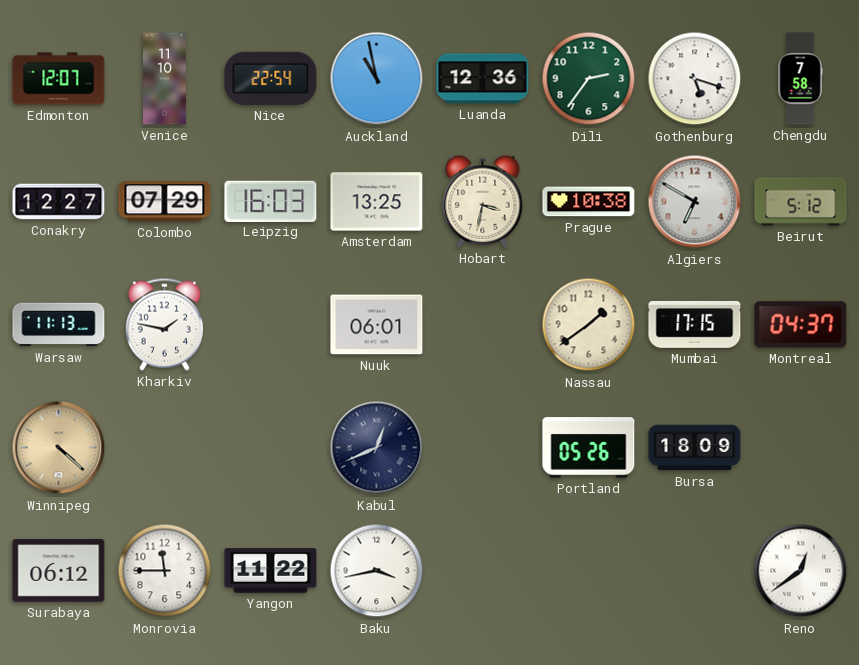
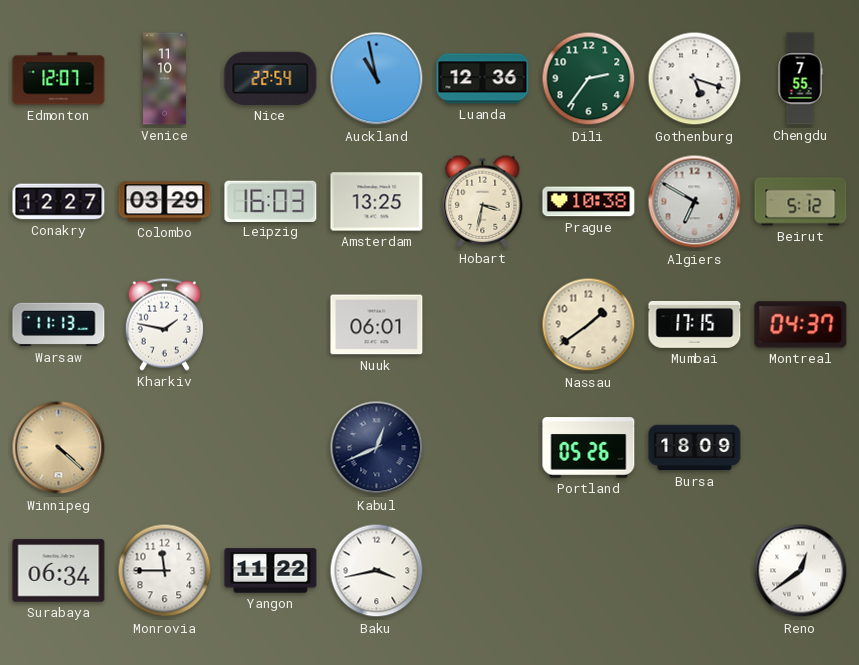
Chengdu: 7:58 -> 7:55 (800, 79)
Colombo: 07:29 -> 03:29 (165, 202)
Surabaya: 06:12 -> 06:34 (59, 571)
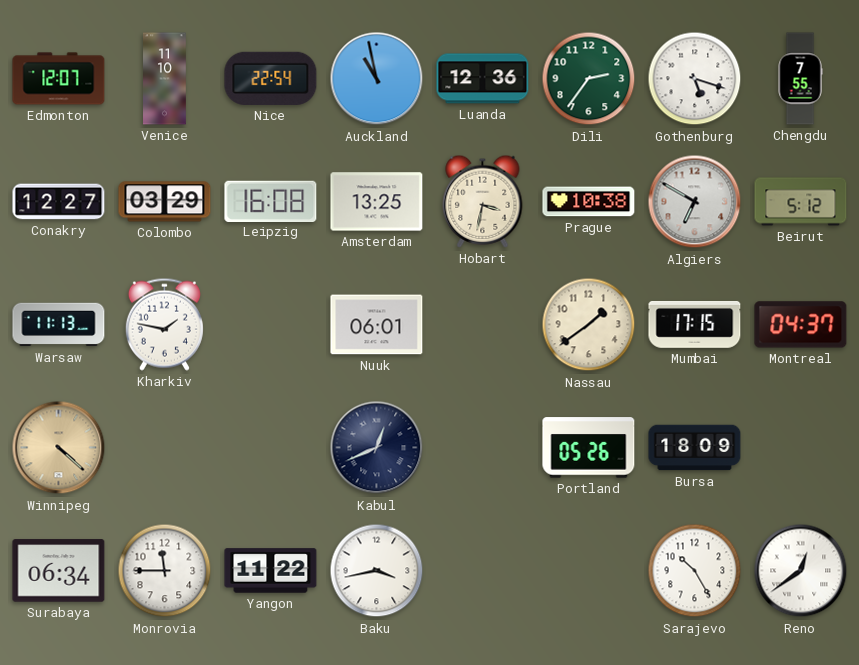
Leipzig: 16:03 -> 16:08 (271, 201)
Sarajevo: none -> 10:25 (695, 571)
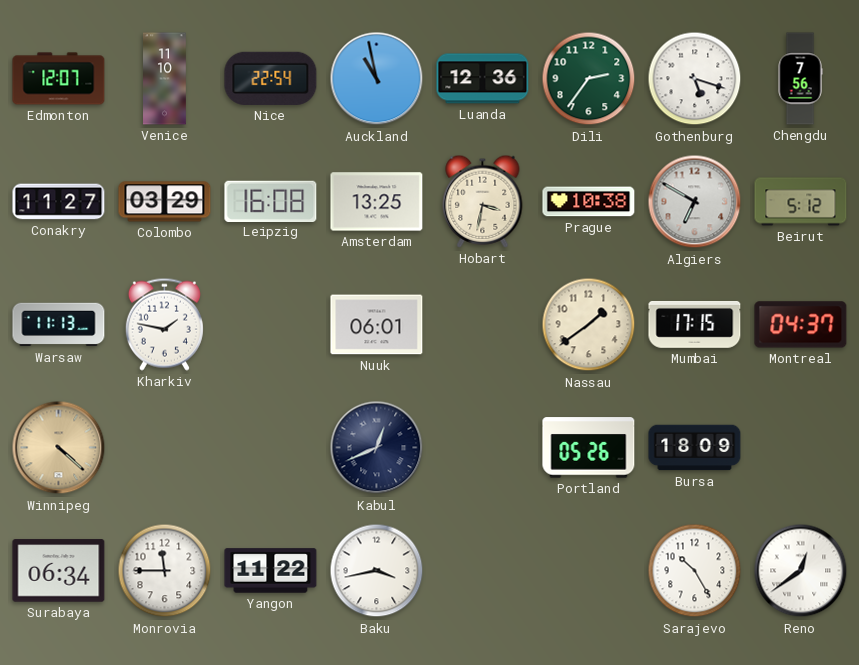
Chengdu: 7:55 -> 7:56 (800, 79)
Conakry: 12:27 -> 11:27 (59, 202)
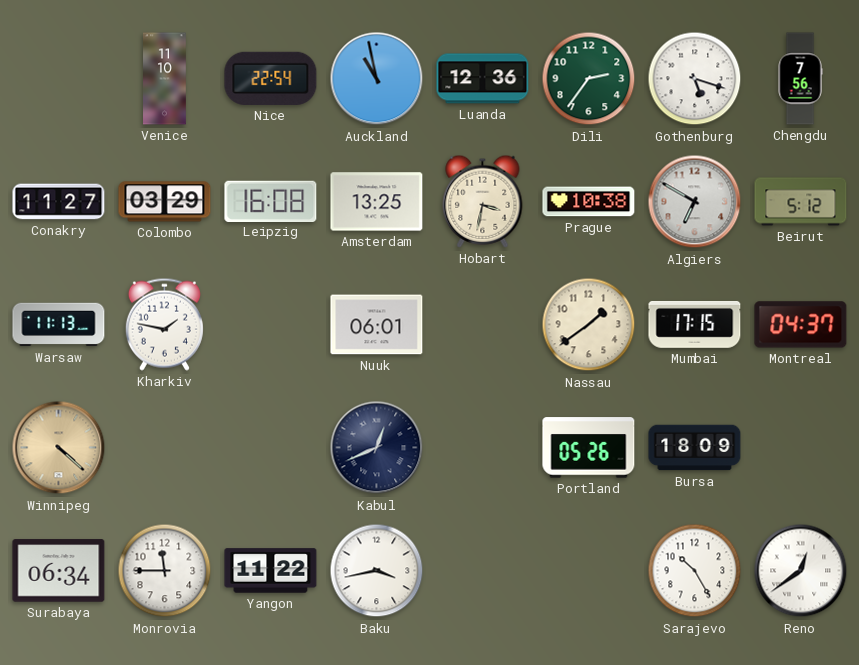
Edmonton: 12:07 -> none (59, 79)
